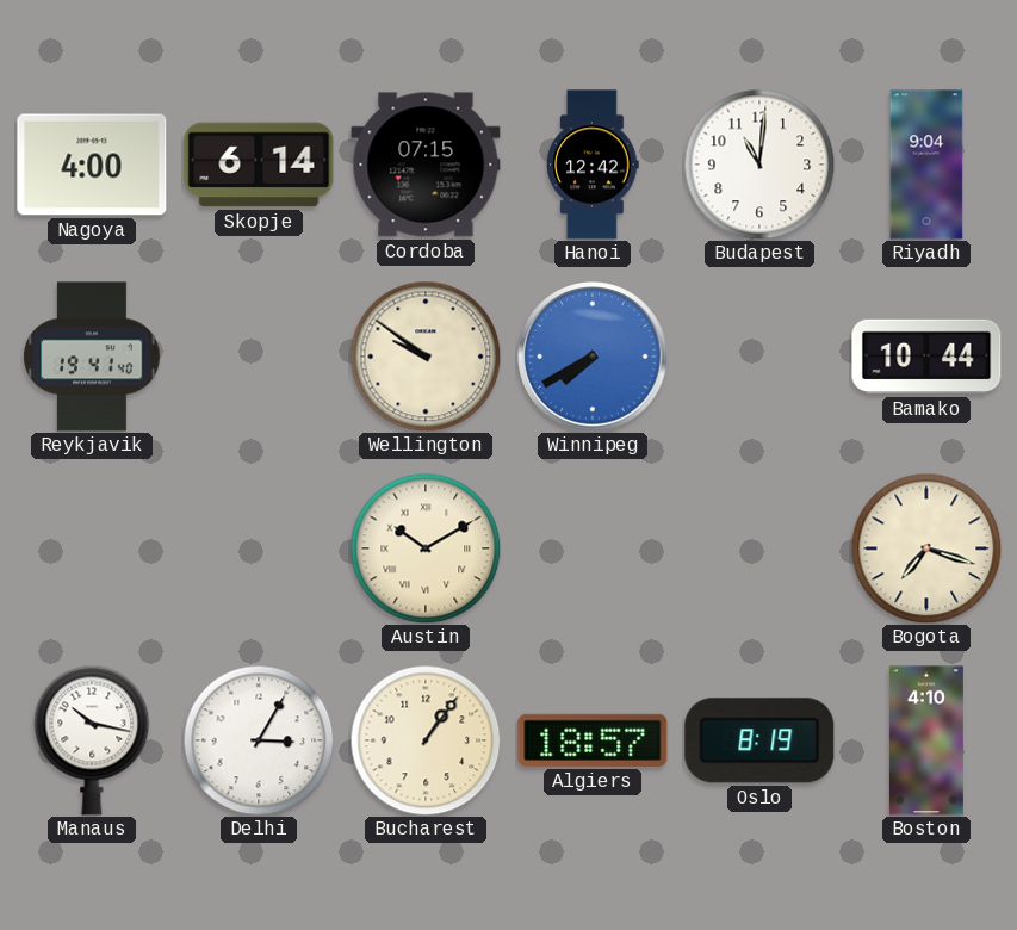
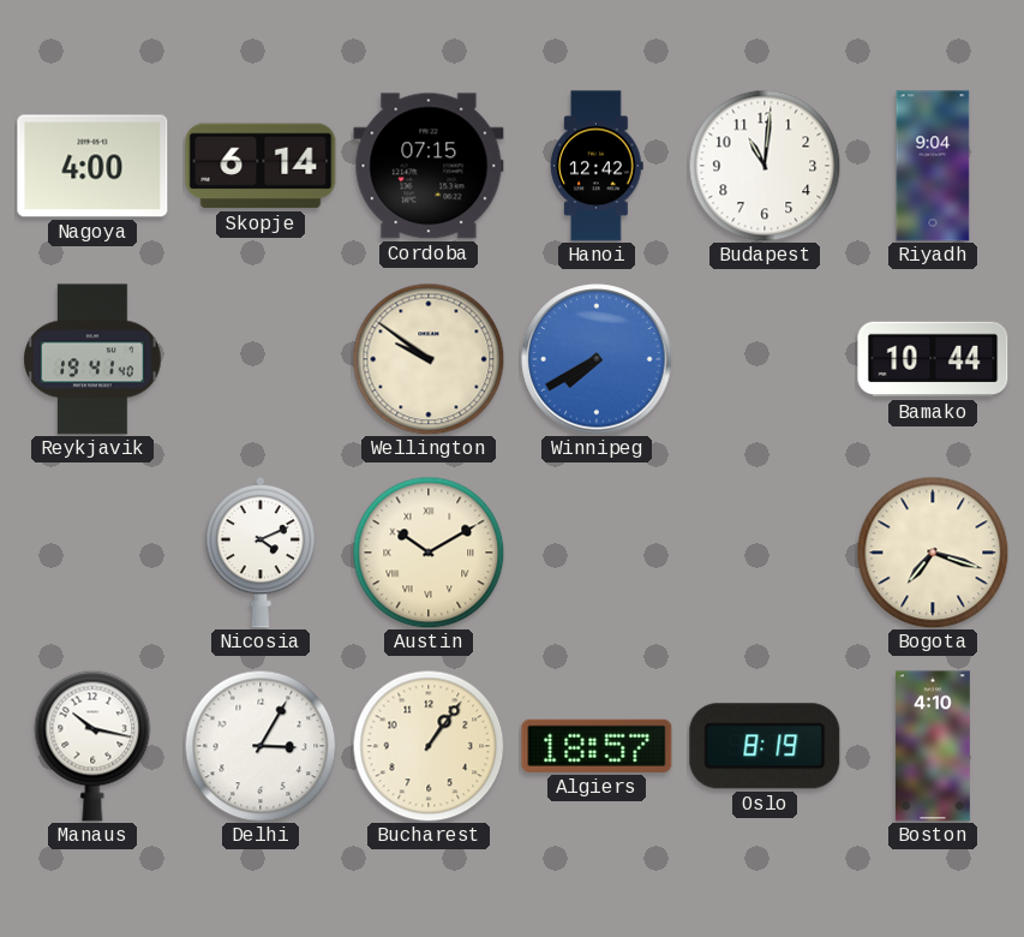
Nicosia: none -> 4:11 (261, 553)
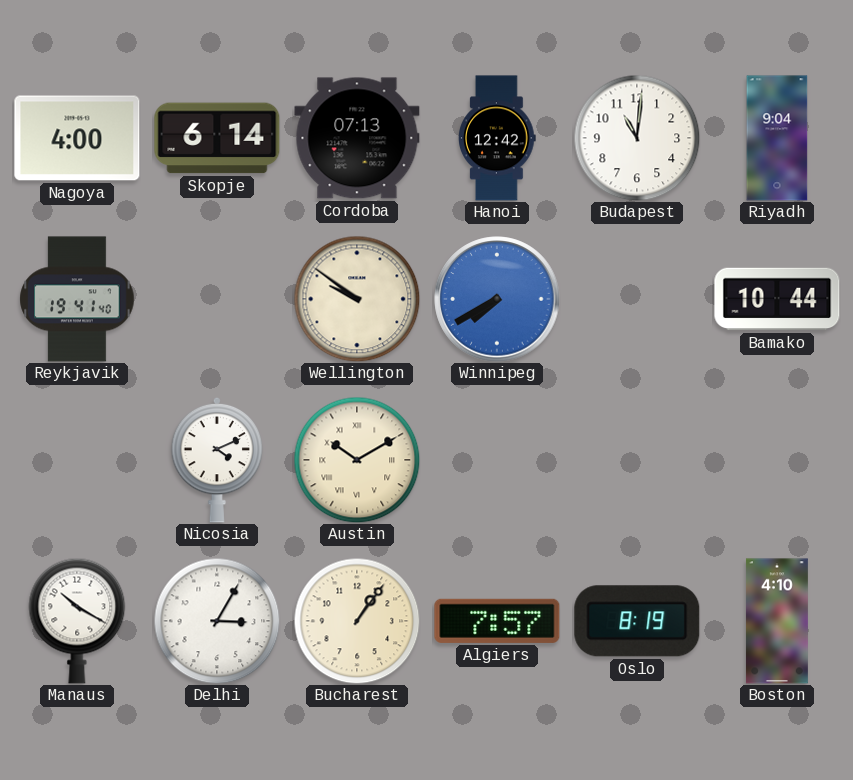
Cordoba: 07:15 -> 07:13 (357, 138)
Bogota: 7:18 -> none (933, 553)
Manaus: 10:17 -> 10:20 (77, 621)
Algiers: 18:57 -> 7:57 (497, 621)
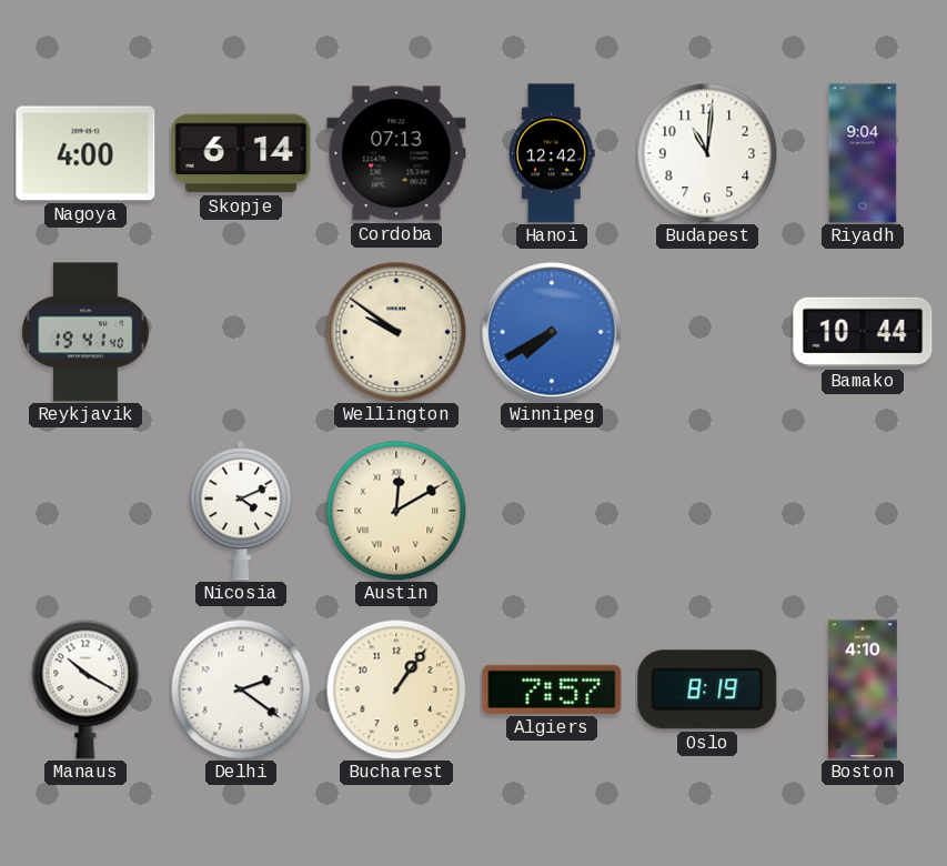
Austin: 10:10 -> 12:10 (396, 511)
Delhi: 3:05 -> 2:21 (241, 689)
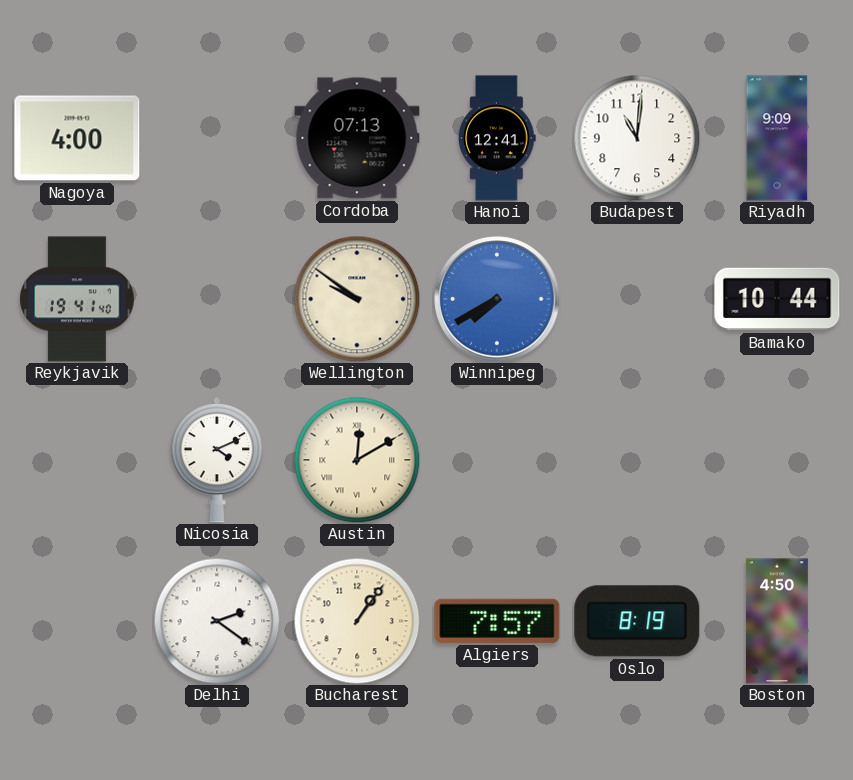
Skopje: 6:14 -> none (241, 153)
Hanoi: 12:42 -> 12:41 (498, 138)
Riyadh: 9:04 -> 9:09 (777, 138)
Manaus: 10:20 -> none (85, 689)
Boston: 4:10 -> 4:50 (777, 621)
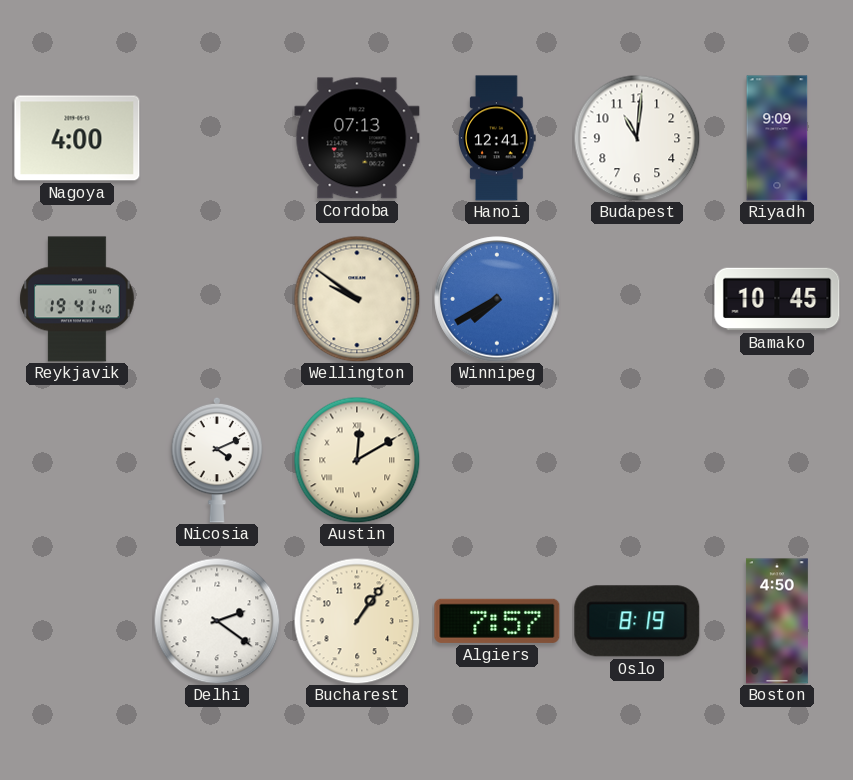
Bamako: 10:44 -> 10:45 (777, 299)
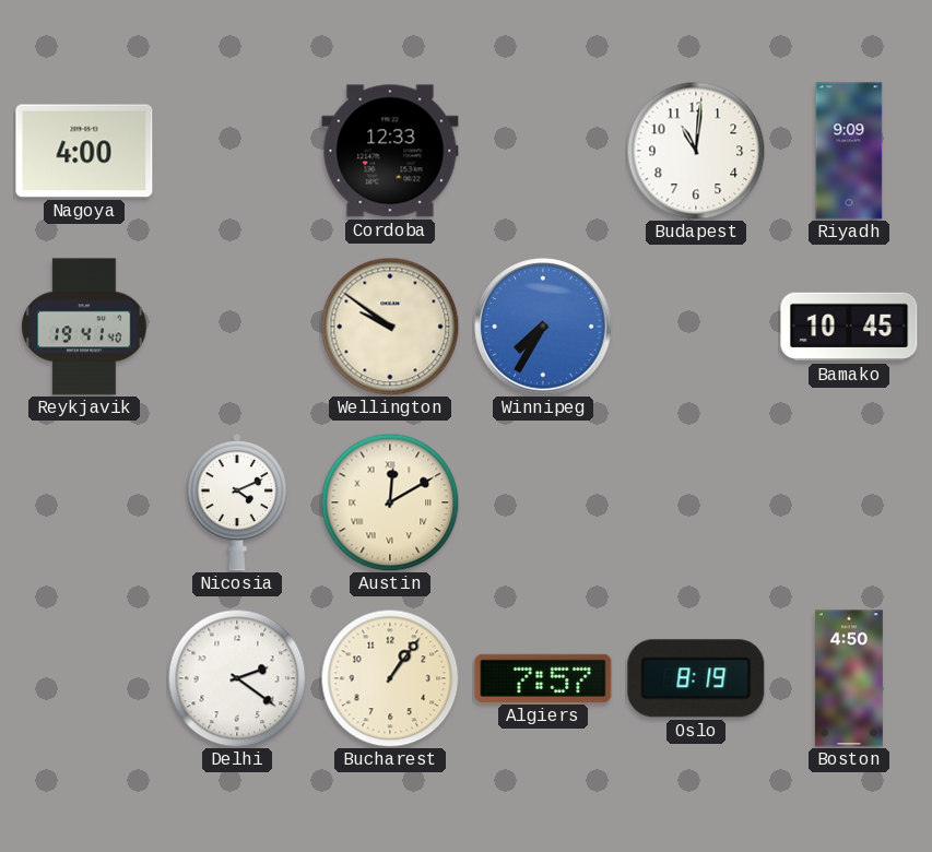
Cordoba: 07:13 -> 12:33 (390, 151)
Hanoi: 12:41 -> none (498, 138)
Winnipeg: 7:40 -> 7:35 (543, 327)
